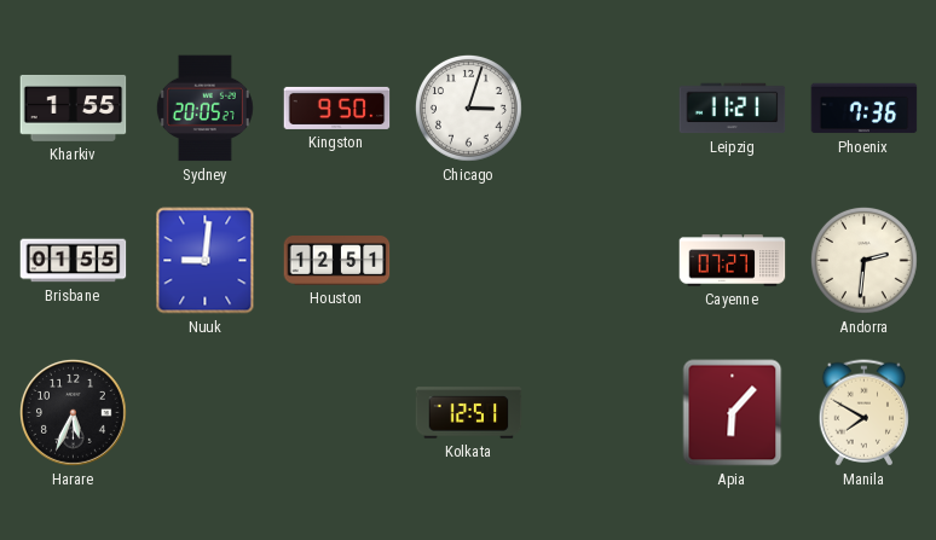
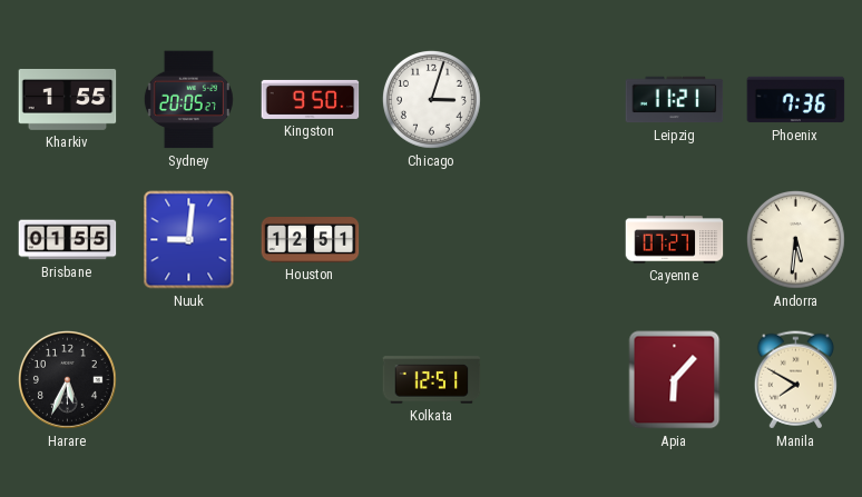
Andorra: 2:31 -> 5:31 (795, 239)
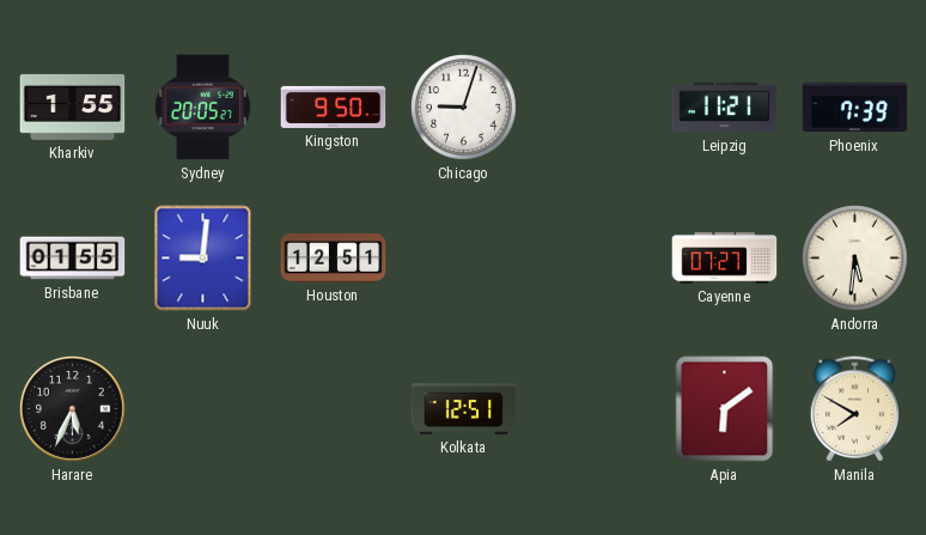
Chicago: 3:03 -> 9:03 (463, 107)
Phoenix: 7:36 -> 7:39 (855, 108)
Apia: 6:07 -> 6:09 (725, 409)
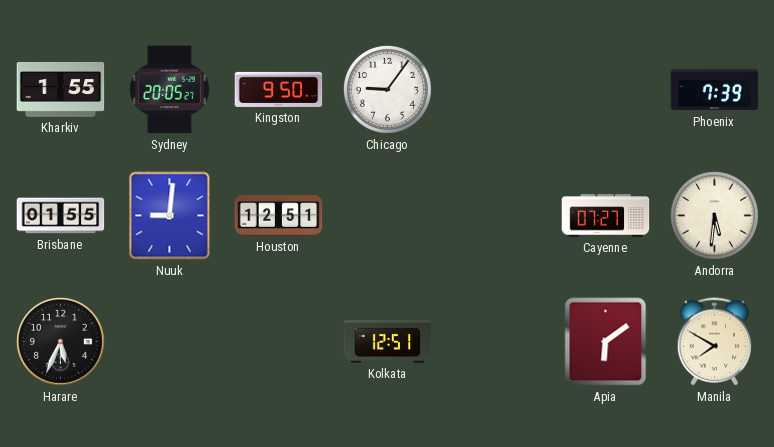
Chicago: 9:03 -> 9:06 (387, 89)
Leipzig: 11:21 -> none (725, 108)
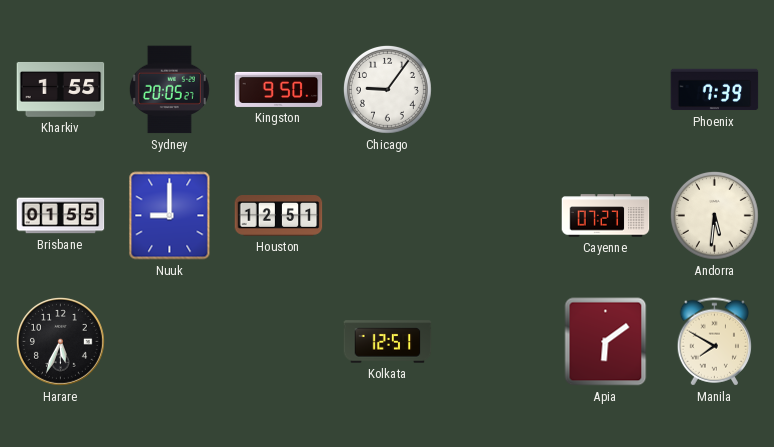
Nuuk: 9:01 -> 9:00 (170, 216)
